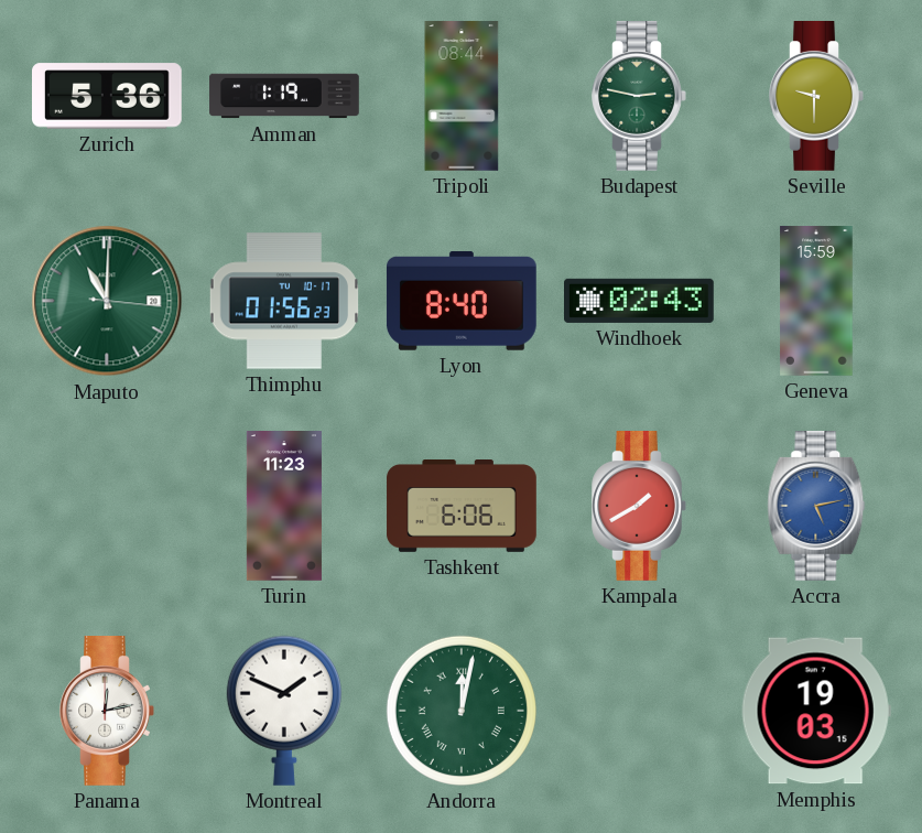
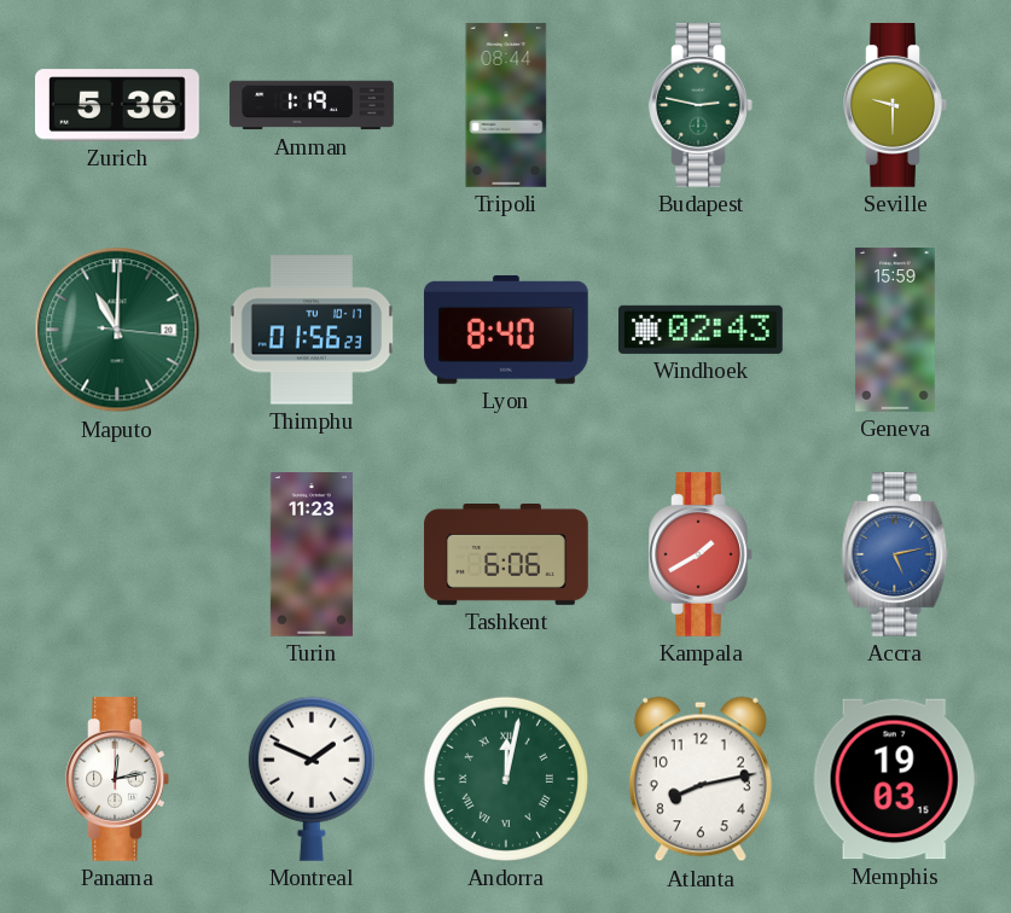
Atlanta: none -> 8:13 (701, 779)
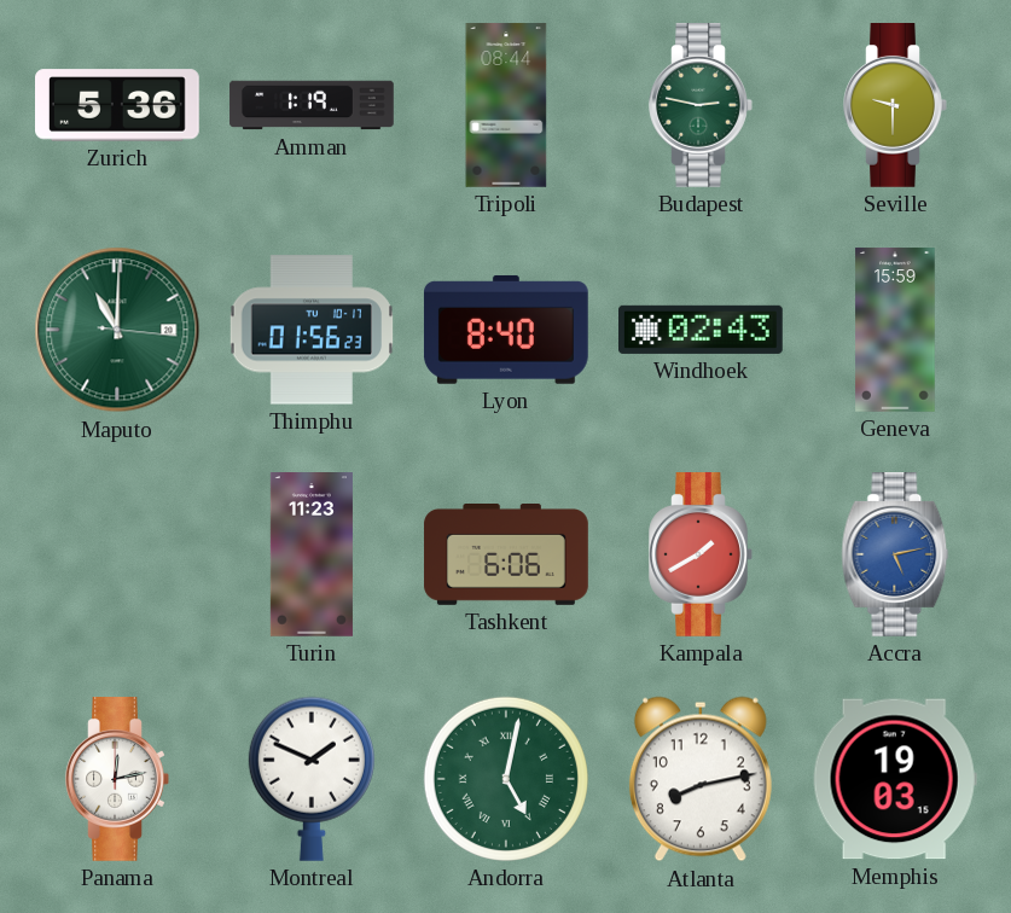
Andorra: 12:02 -> 5:02 (506, 779)
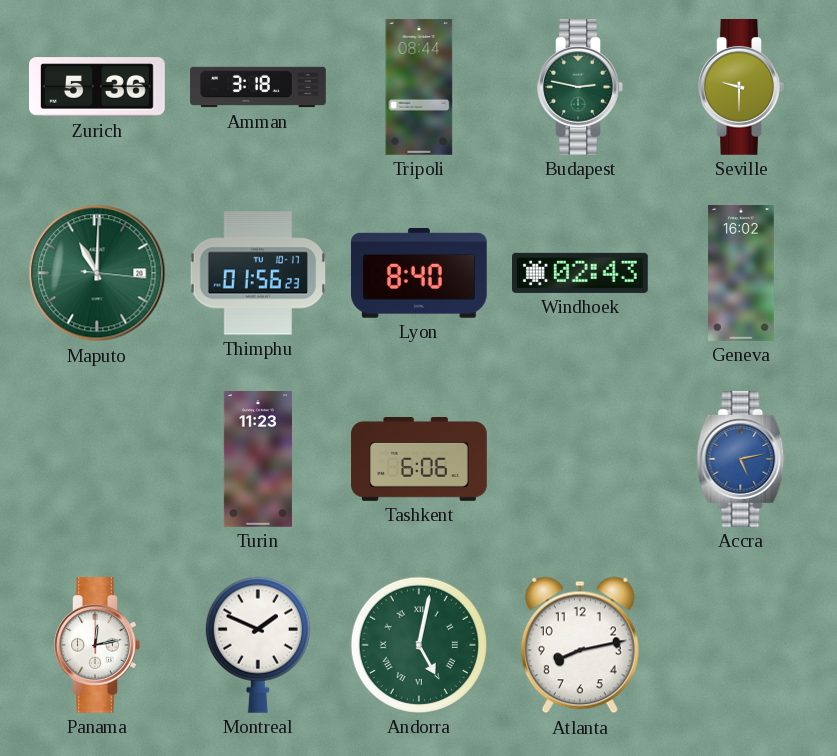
Amman: 1:19 -> 3:18 (258, 87)
Geneva: 15:59 -> 16:02 (741, 273)
Kampala: 1:40 -> none (701, 556)
Memphis: 19:03 -> none (895, 779)
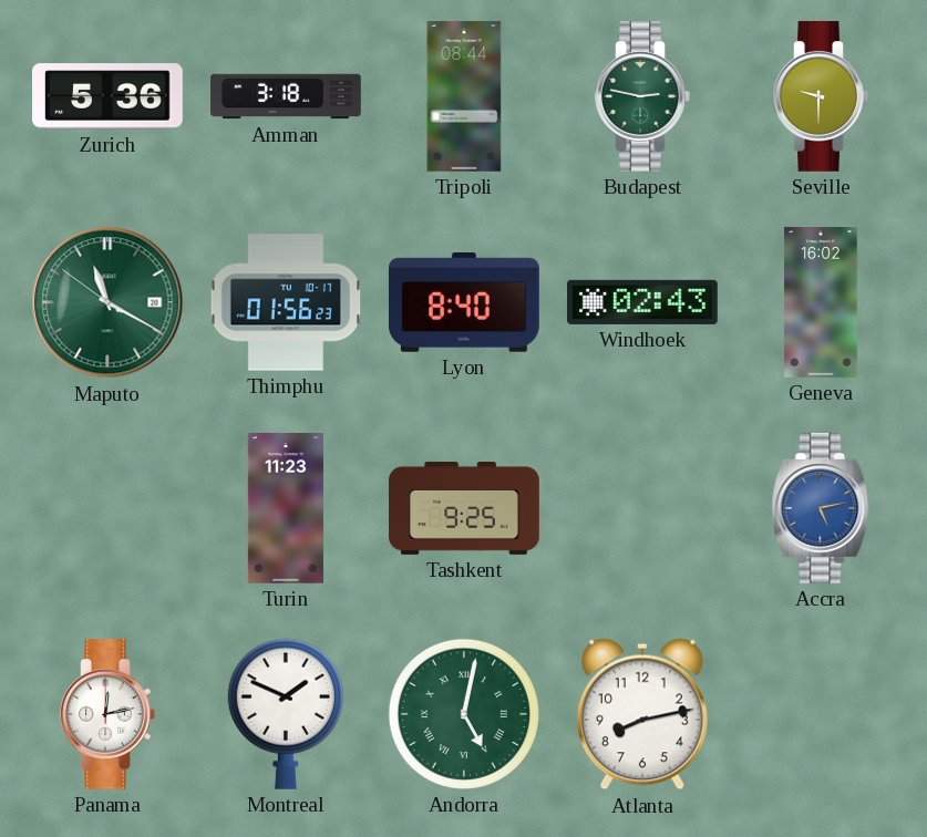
Maputo: 11:00 -> 11:19 (107, 302)
Tashkent: 6:06 -> 9:25 (464, 509)
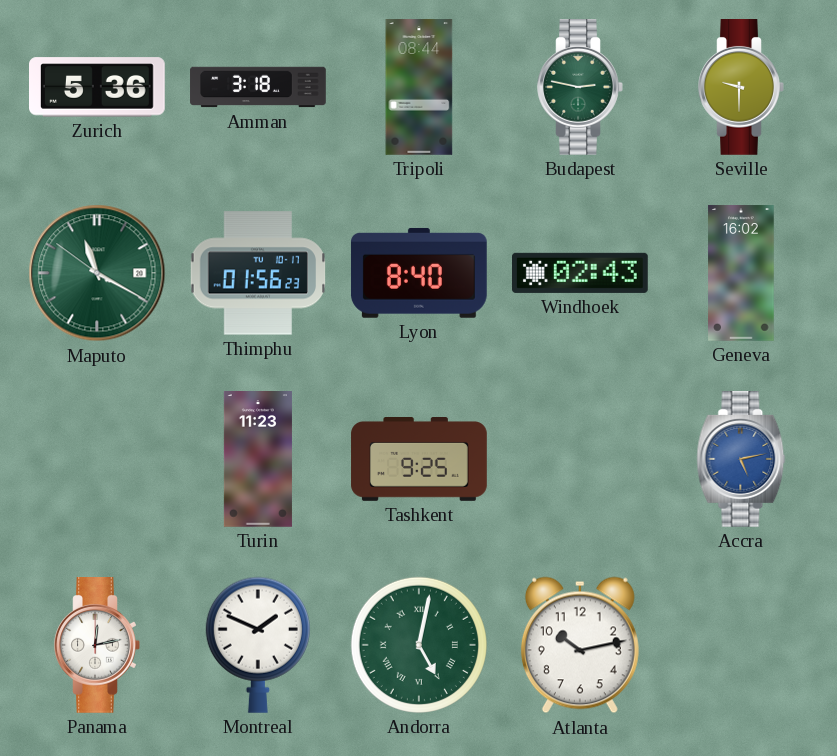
Atlanta: 8:13 -> 10:13 (580, 645)
